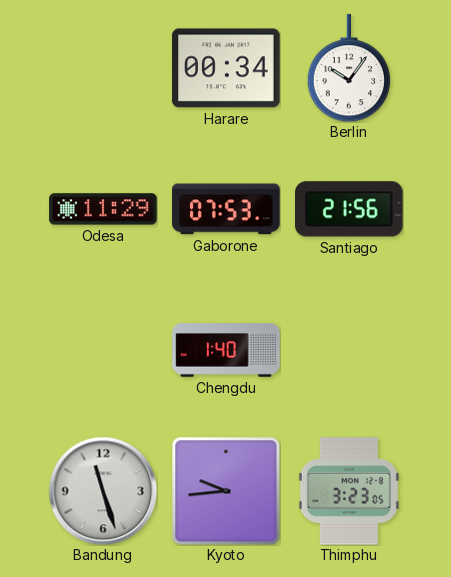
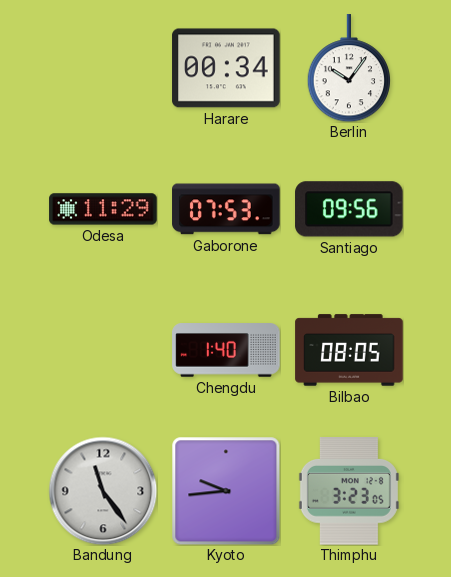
Santiago: 21:56 -> 09:56 (349, 209)
Bilbao: none -> 08:05 (349, 350)
Bandung: 11:27 -> 11:24 (103, 491)
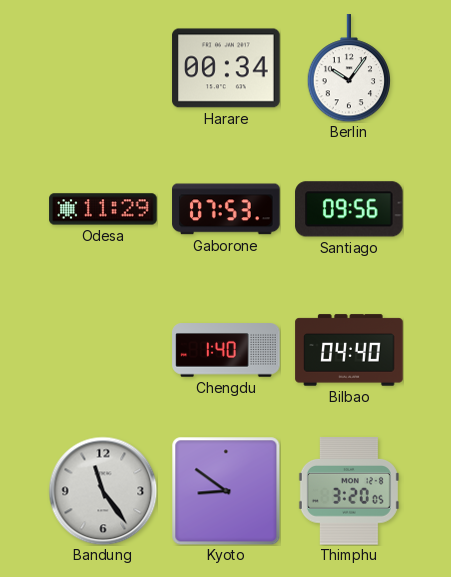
Bilbao: 08:05 -> 04:40 (349, 350)
Kyoto: 9:44 -> 8:51 (226, 491)
Thimphu: 3:23 -> 3:20 (349, 491)
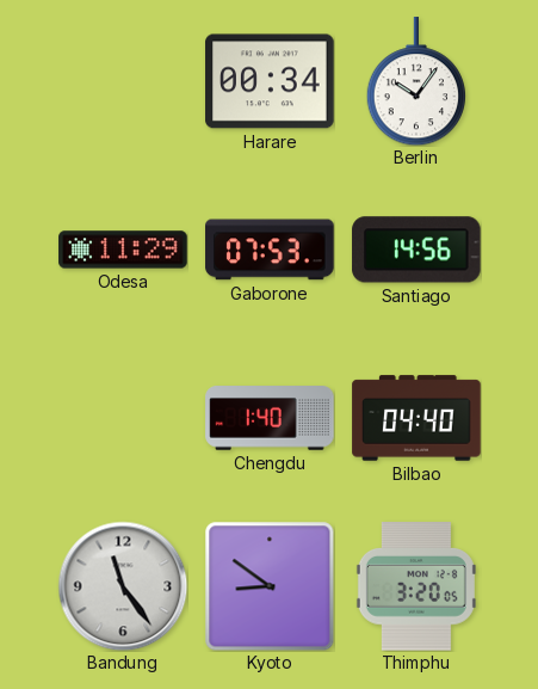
Santiago: 09:56 -> 14:56 (416, 250)
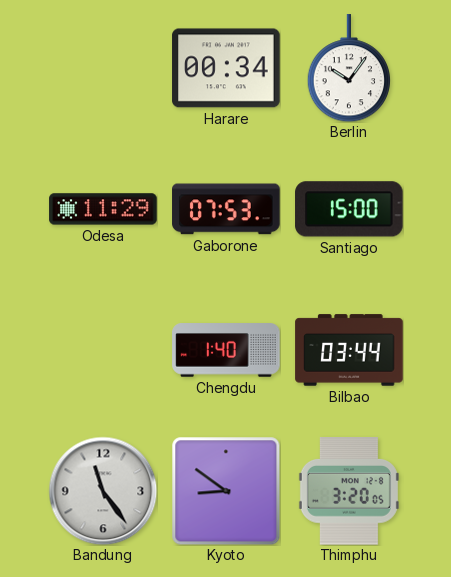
Santiago: 14:56 -> 15:00 (349, 209)
Bilbao: 04:40 -> 03:44 (349, 350)
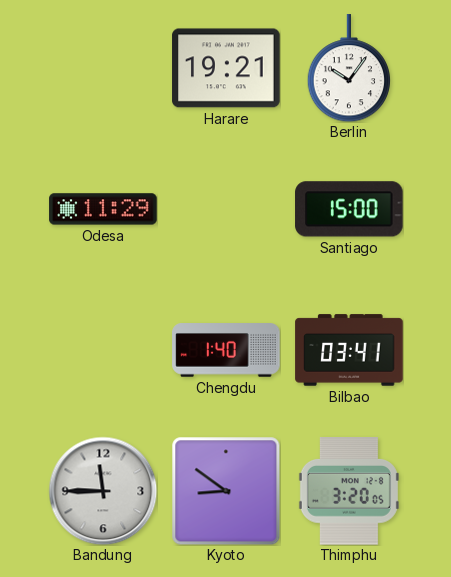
Harare: 00:34 -> 19:21 (226, 68)
Gaborone: 07:53 -> none (226, 209)
Bilbao: 03:44 -> 03:41 (349, 350)
Bandung: 11:24 -> 11:45 (103, 491)
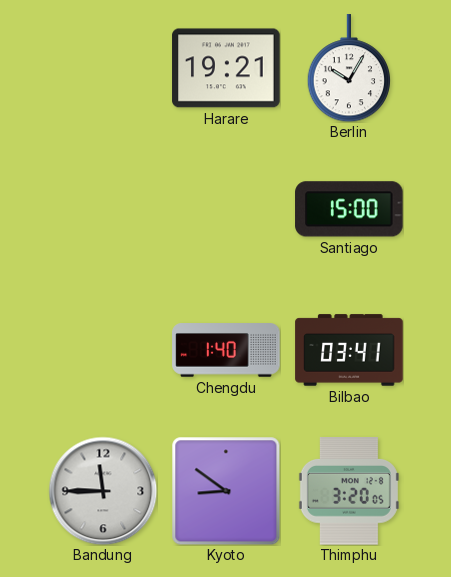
Berlin: 10:06 -> 10:05 (349, 68)
Odesa: 11:29 -> none (103, 209)
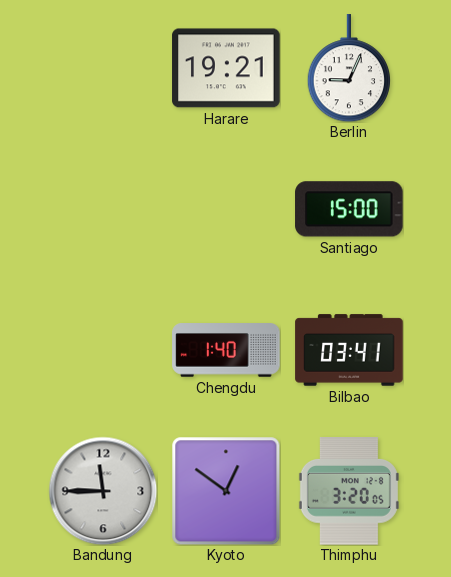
Berlin: 10:05 -> 9:04 (349, 68)
Kyoto: 8:51 -> 12:51 (226, 491)
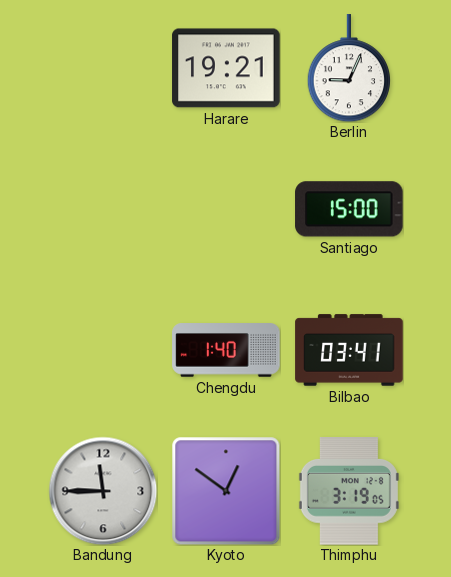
Thimphu: 3:20 -> 3:19 (349, 491)
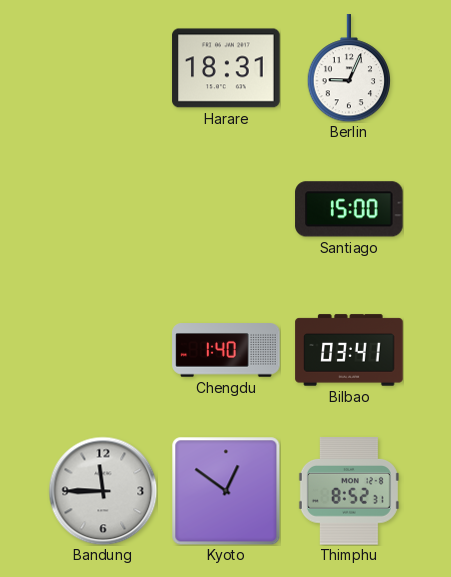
Harare: 19:21 -> 18:31 (226, 68)
Thimphu: 3:19 -> 8:52 (349, 491)
